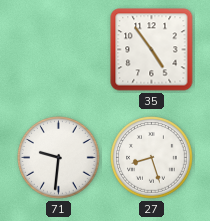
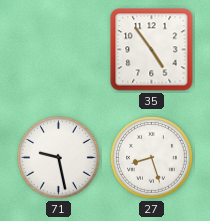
71: 9:31 -> 9:28 (59, 158)
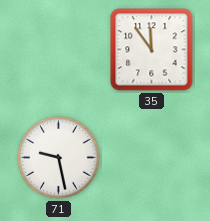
35: 4:54 -> 11:54 (152, 50)
27: 8:27 -> none (152, 158)
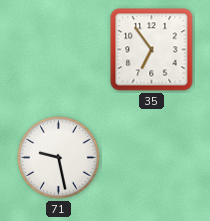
35: 11:54 -> 6:54 (152, 50)
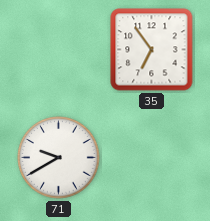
71: 9:28 -> 9:40 (59, 158)
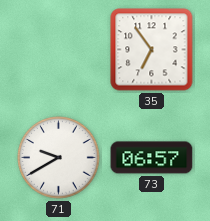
73: none -> 06:57 (152, 158)
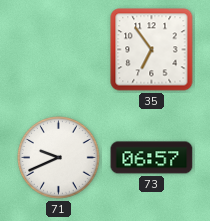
71: 9:40 -> 9:41 (59, 158)
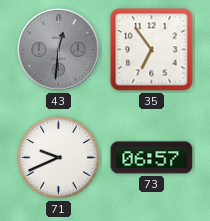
43: none -> 12:31 (59, 50)
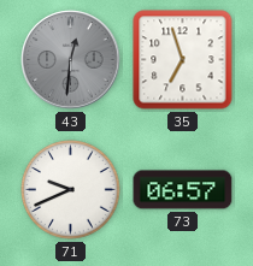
35: 6:54 -> 6:57 (183, 60)
